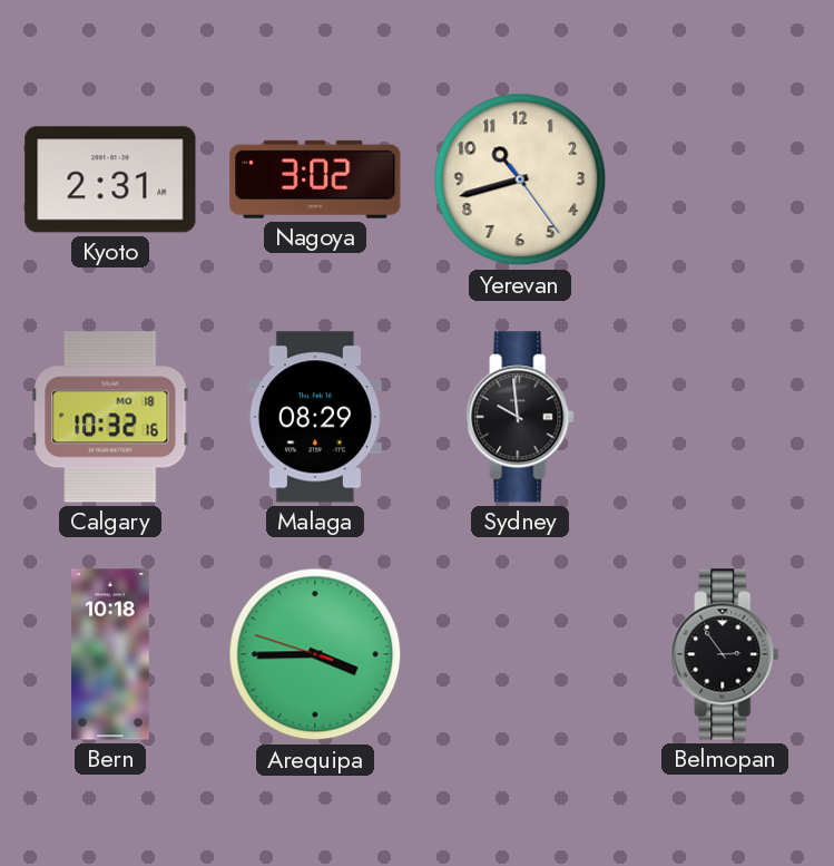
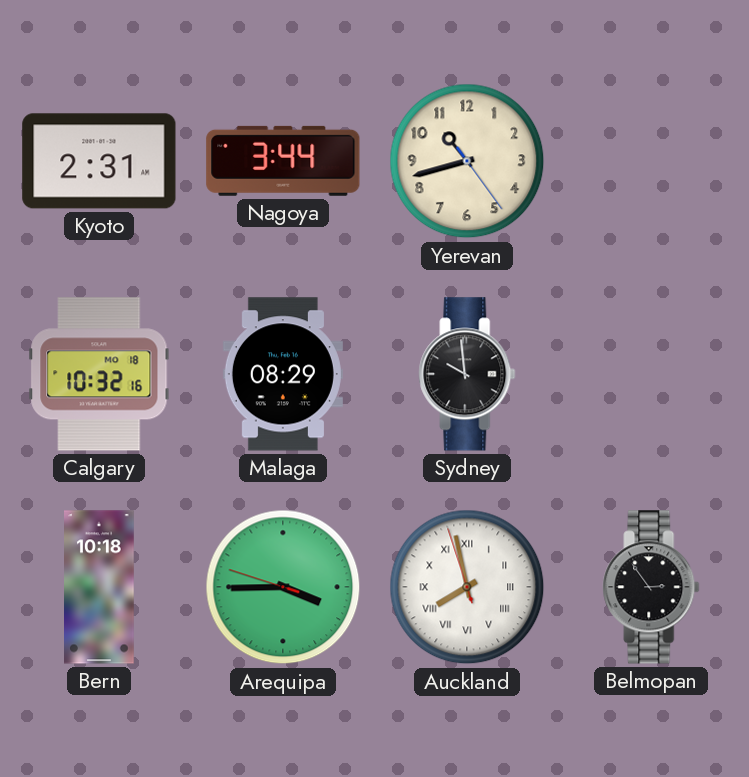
Nagoya: 3:02 -> 3:44 (283, 161)
Auckland: none -> 7:57 (467, 587)
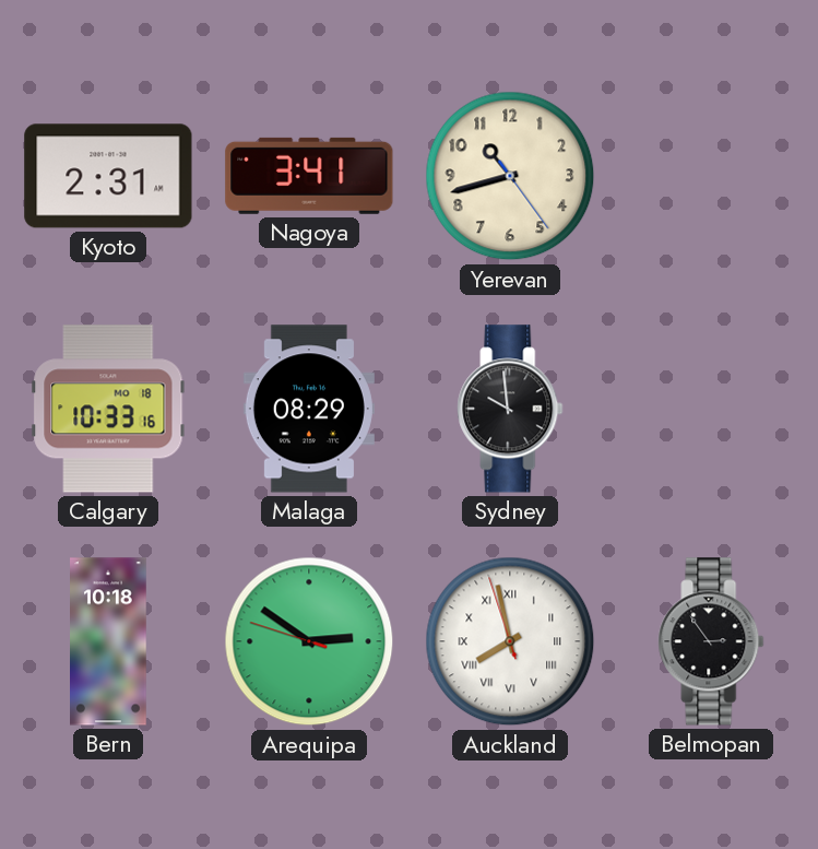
Nagoya: 3:44 -> 3:41 (309, 176)
Calgary: 10:32 -> 10:33 (108, 409)
Arequipa: 3:44 -> 2:50 (309, 641)
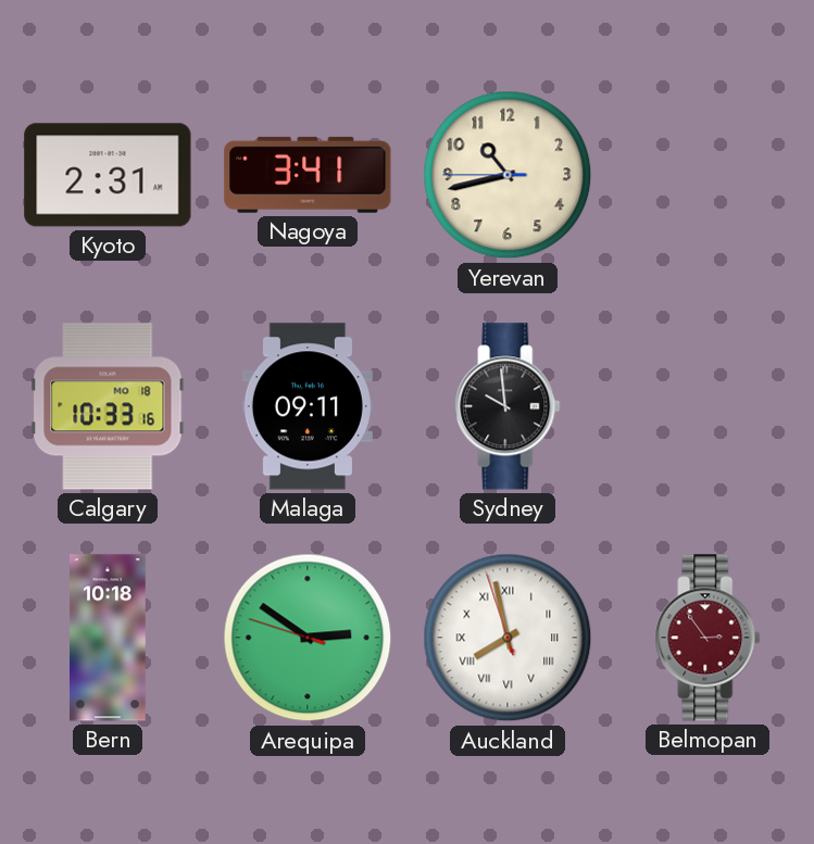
Yerevan: 10:42:24 -> 10:42:45 (508, 175)
Malaga: 08:29 -> 09:11 (308, 406)
Belmopan dial: black -> burgundy (707, 638)
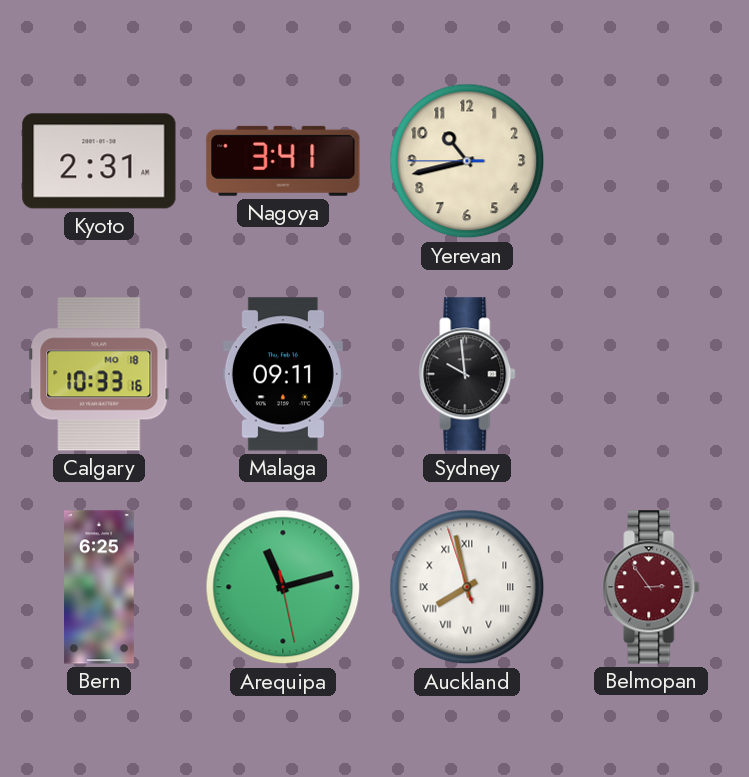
Bern: 10:18 -> 6:25 (100, 587)
Arequipa: 2:50 -> 11:12 (283, 587)
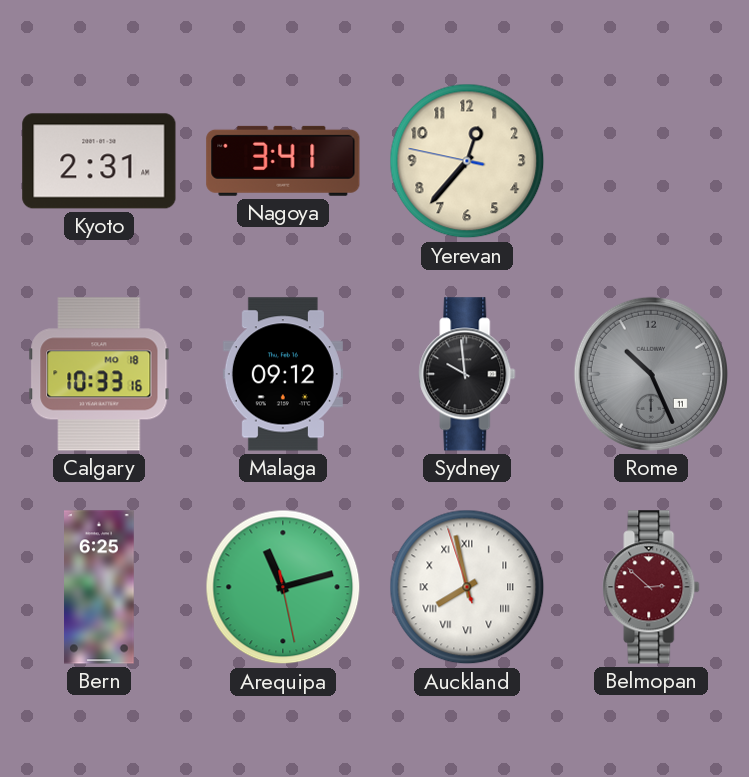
Yerevan: 10:42 -> 12:36 (467, 161)
Malaga: 09:11 -> 09:12 (283, 374)
Rome: none -> 10:26 (651, 374)
Belmopan: 2:54 -> 2:52 (651, 587)
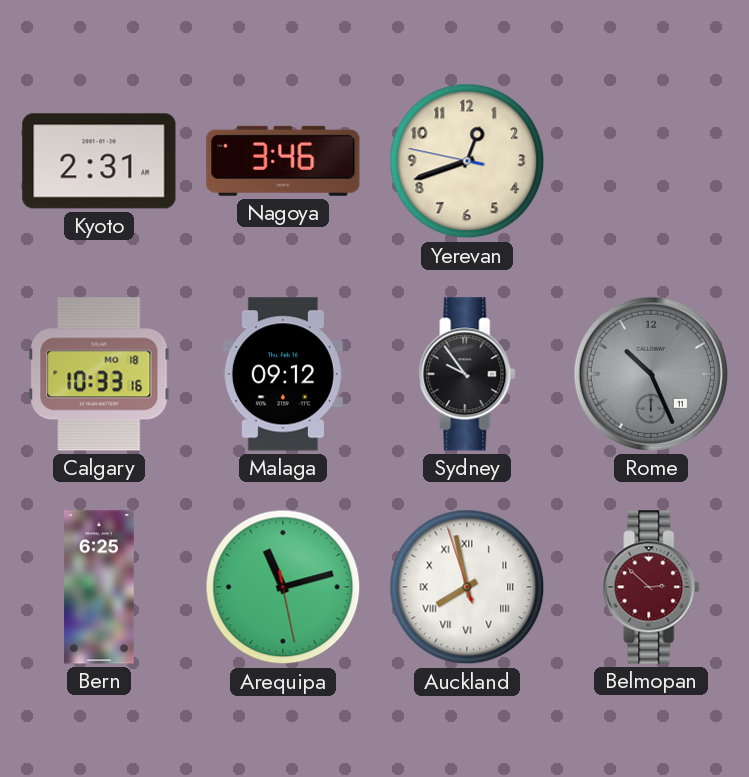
Nagoya: 3:41 -> 3:46 (283, 161)
Yerevan: 12:36 -> 12:41 (467, 161)
Sydney: 9:59 -> 9:54 (467, 374)
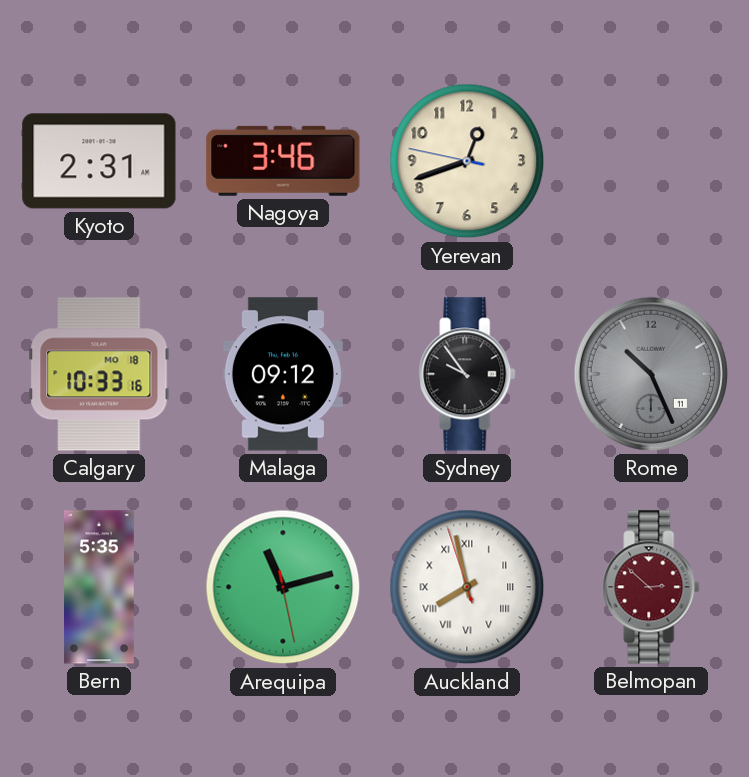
Bern: 6:25 -> 5:35 (100, 587)
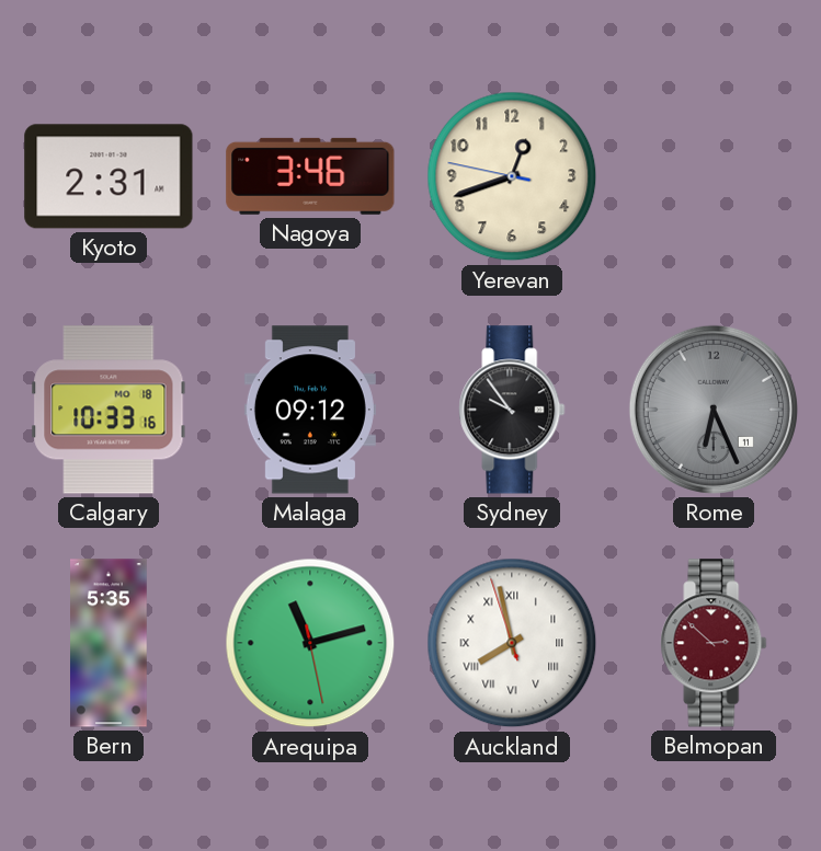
Rome: 10:26 -> 6:26 (714, 410)
